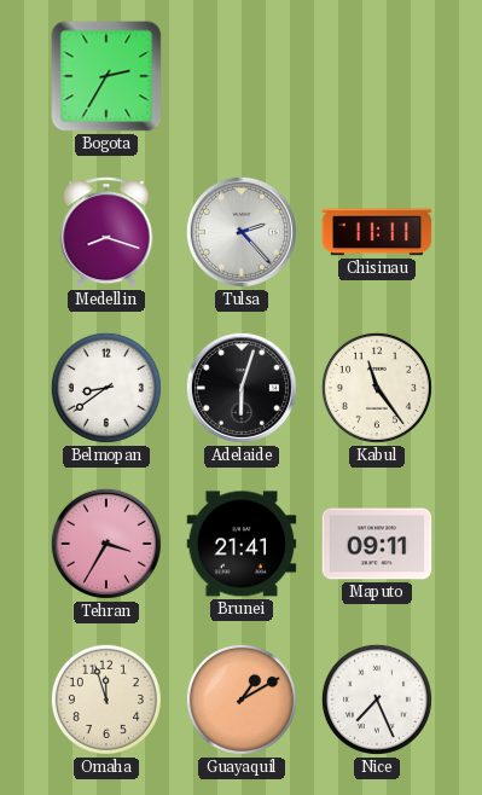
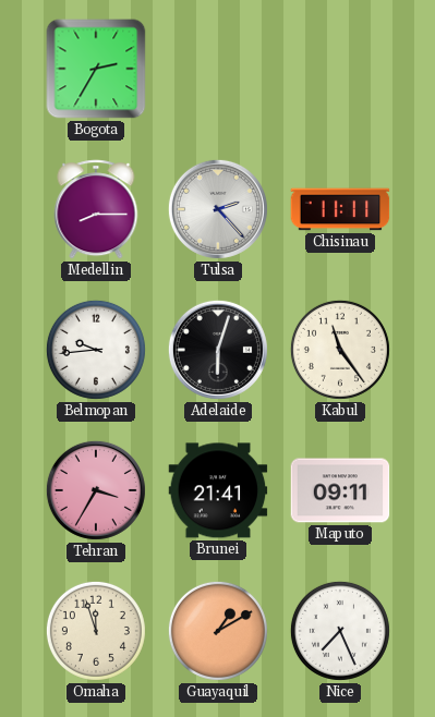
Medellin: 8:18 -> 8:15 (96, 209)
Belmopan: 8:39 -> 9:44 (96, 350)
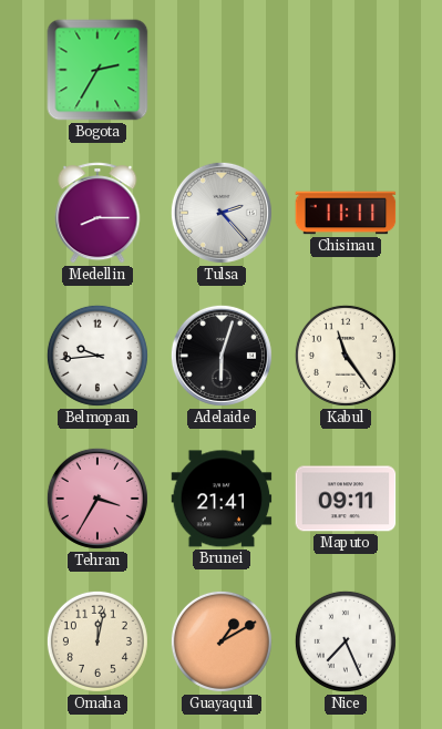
Omaha: 11:57 -> 12:02 (97, 641)
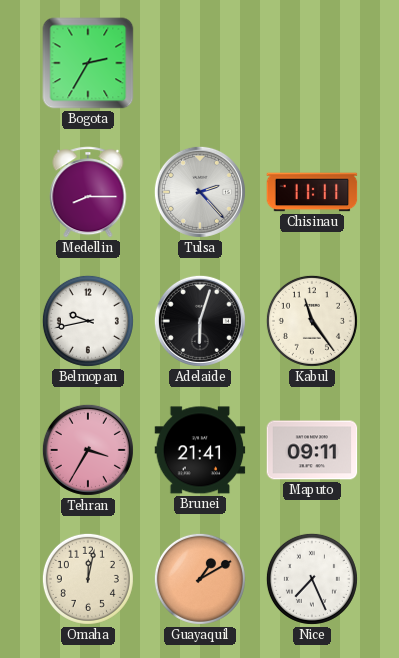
Belmopan: 9:44 -> 9:43 (88, 321)
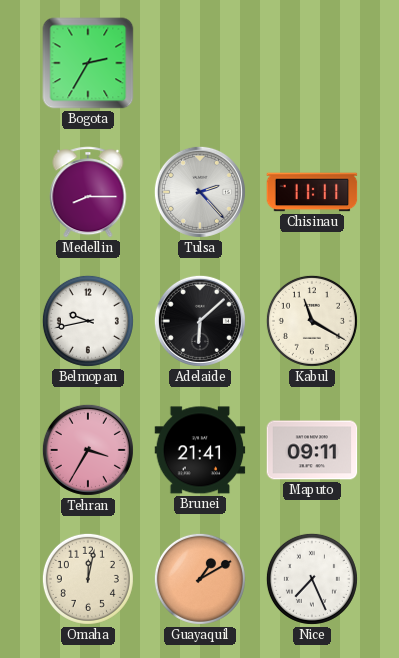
Adelaide: 6:03 -> 6:08 (200, 321)
Kabul: 11:24 -> 11:20 (312, 321)
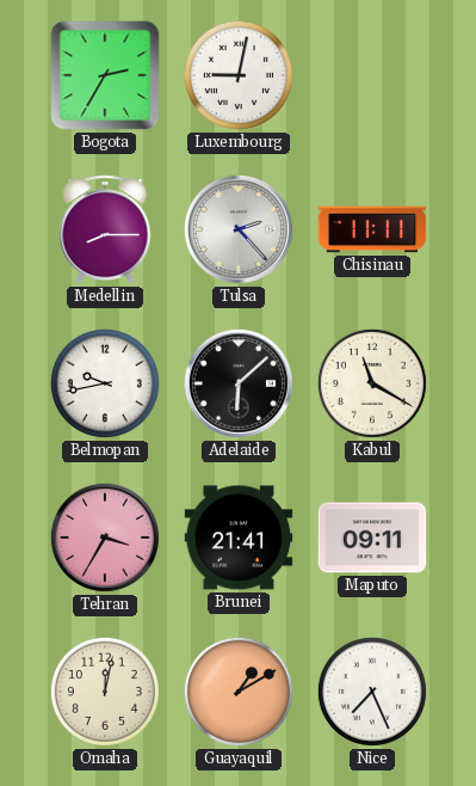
Luxembourg: none -> 9:02 (239, 75)
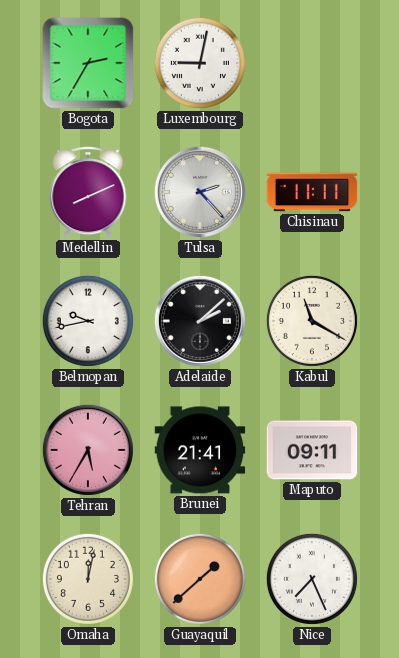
Medellin: 8:15 -> 8:11 (88, 192)
Adelaide: 6:08 -> 2:08 (200, 321)
Tehran: 3:35 -> 5:35 (88, 450)
Guayaquil: 1:10 -> 1:38 (200, 579)
